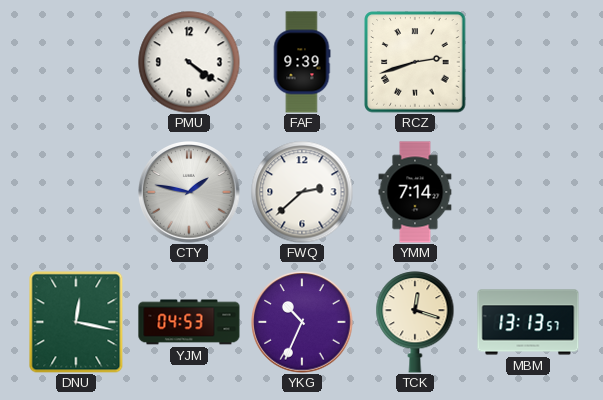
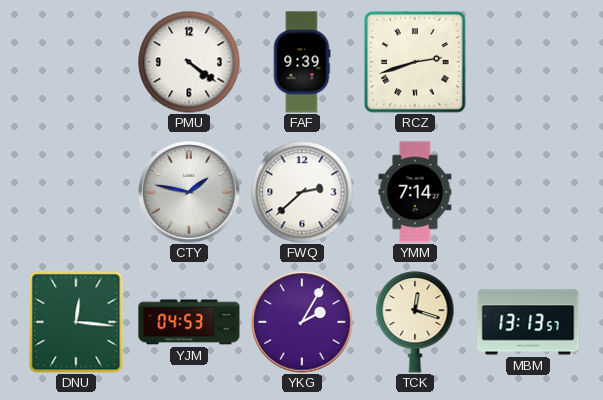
DNU: 12:17 -> 12:16 (76, 322)
YKG: 10:34 -> 2:05 (302, 322)
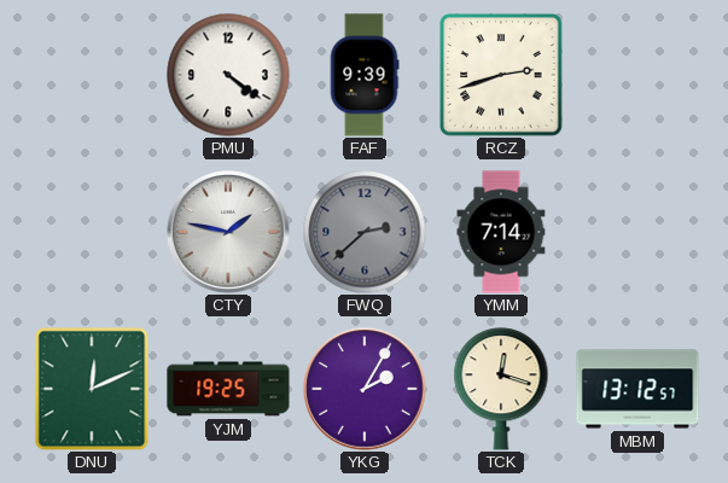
FWQ dial: white -> grey (365, 232)
DNU: 12:16 -> 12:11 (92, 389)
YJM: 04:53 -> 19:25 (228, 389)
MBM: 13:13 -> 13:12 (637, 389)
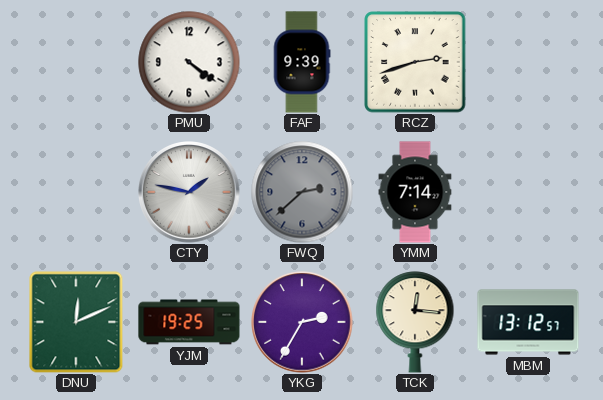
YKG: 2:05 -> 2:35 (302, 322)
TCK: 12:18 -> 12:16 (415, 322)
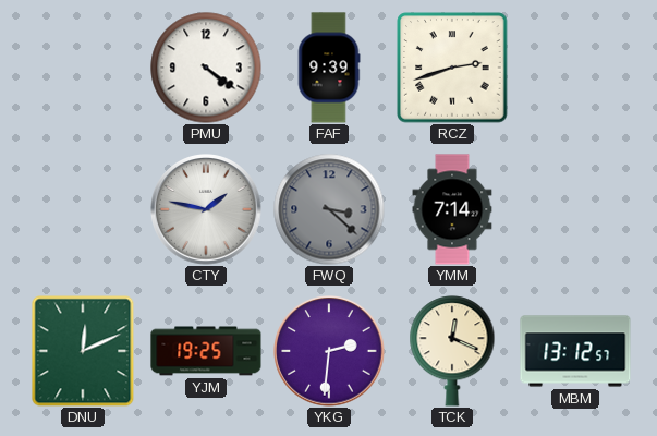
FWQ: 2:38 -> 3:22 (329, 209)
YKG: 2:35 -> 2:31 (329, 351)
TCK: 12:16 -> 12:19 (452, 351)
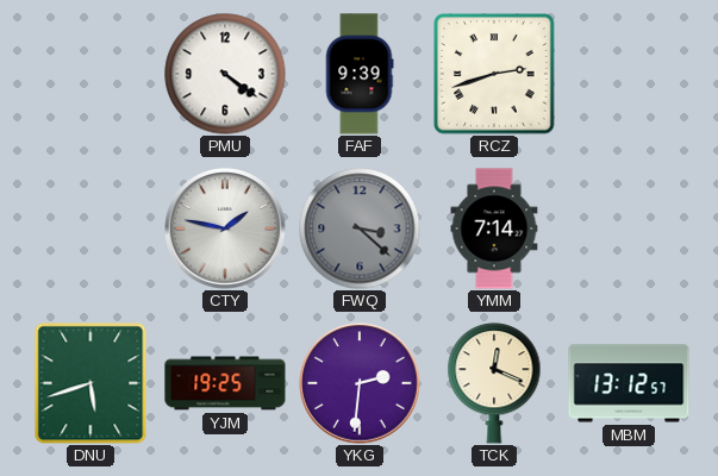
DNU: 12:11 -> 5:42 (90, 383)
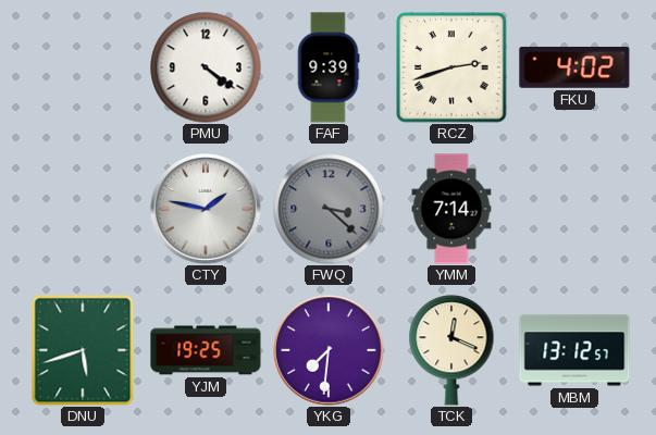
FKU: none -> 4:02 (574, 67)
YKG: 2:31 -> 7:31 (329, 350)
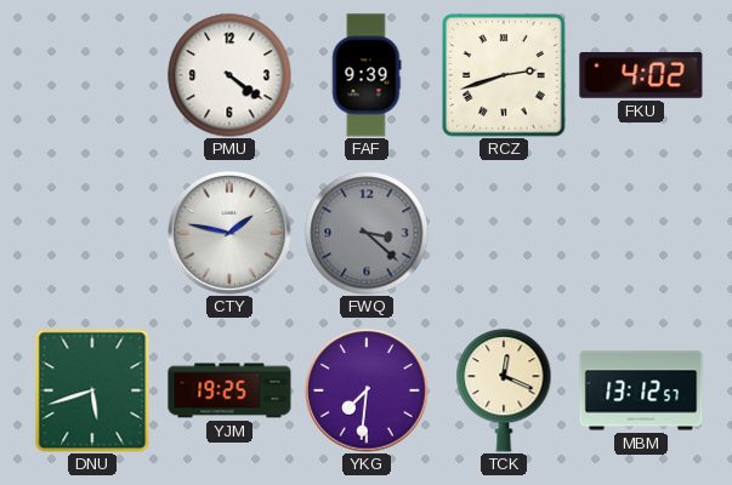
YMM: 7:14 -> none (451, 209)
